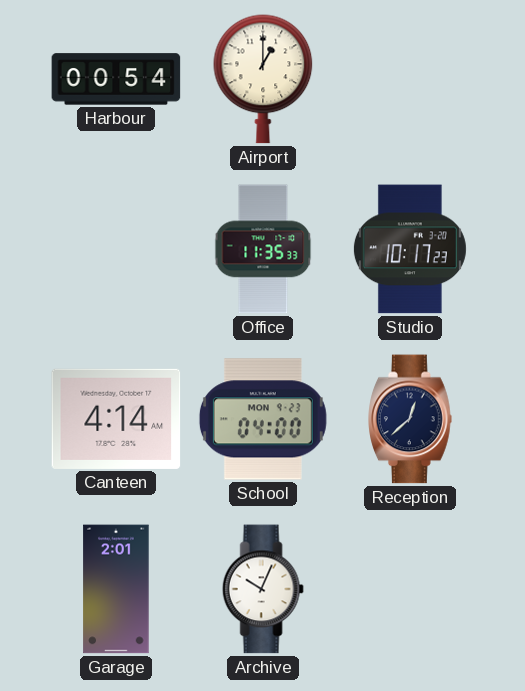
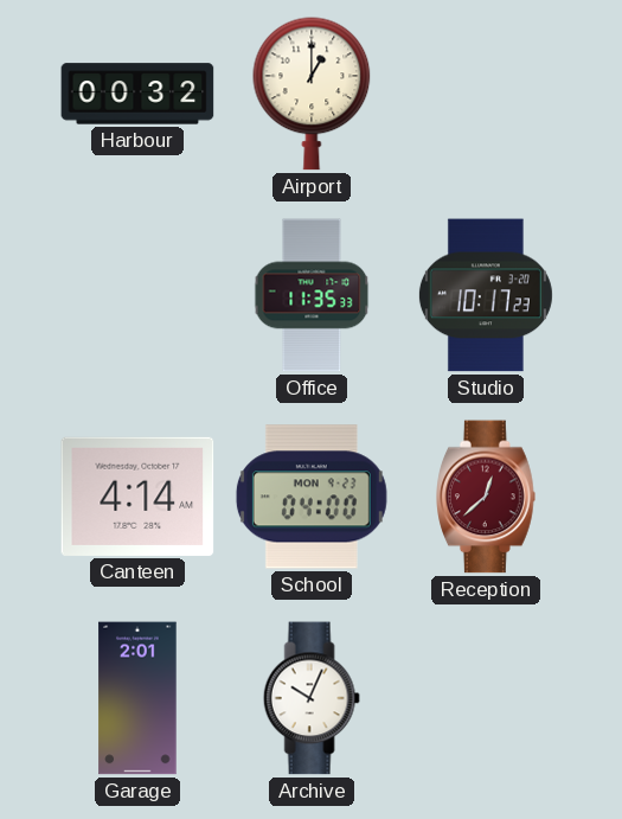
Harbour: 00:54 -> 00:32 (137, 94)
Reception dial: navy -> burgundy (486, 497)
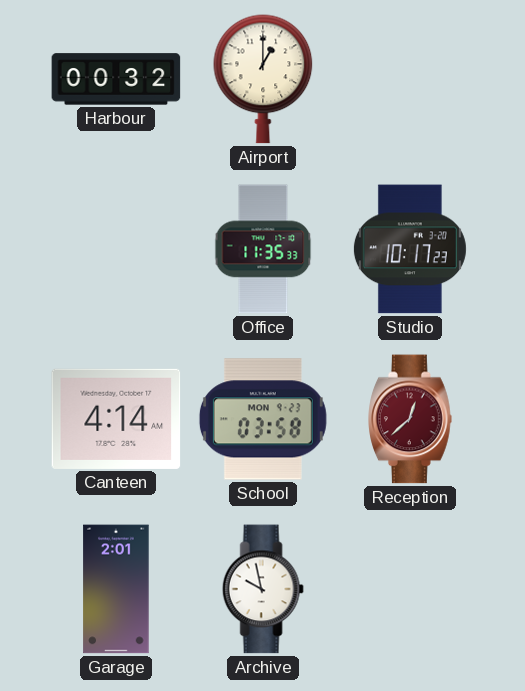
School: 04:00 -> 03:58 (263, 419)
Archive: 10:04 -> 9:58 (263, 589)
